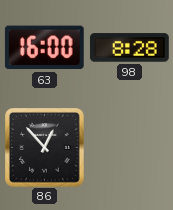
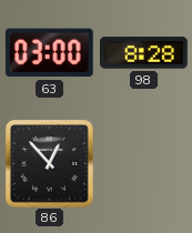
63: 16:00 -> 03:00 (49, 53)
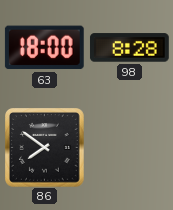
63: 03:00 -> 18:00 (44, 48)
86: 12:53 -> 7:51 (45, 148)
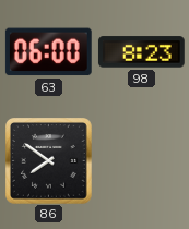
63: 18:00 -> 06:00 (48, 52)
98: 8:28 -> 8:23 (142, 52)
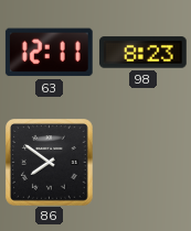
63: 06:00 -> 12:11 (49, 53)
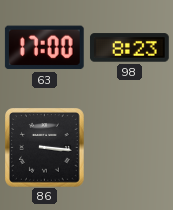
63: 12:11 -> 17:00 (44, 48)
86: 7:51 -> 3:16 (45, 148)
